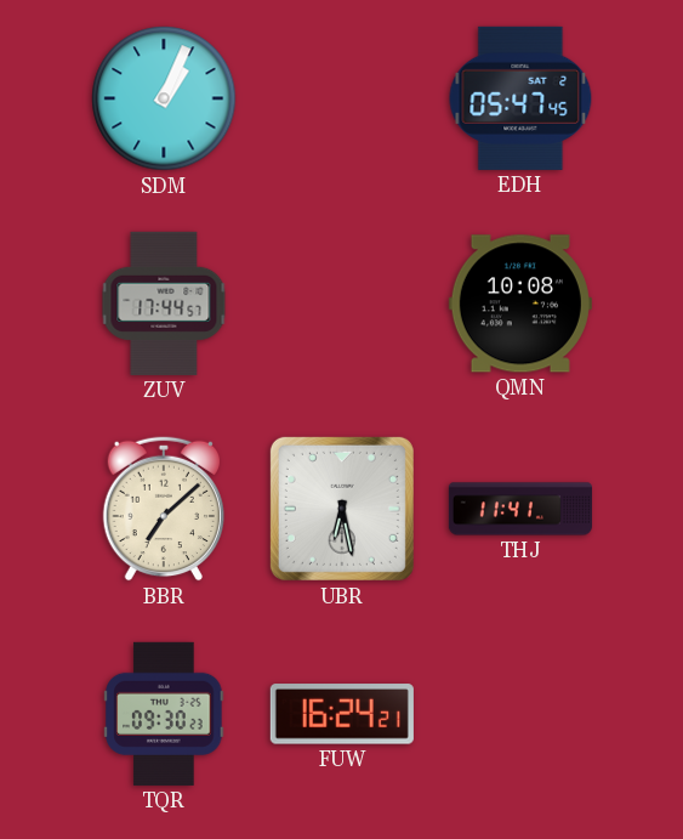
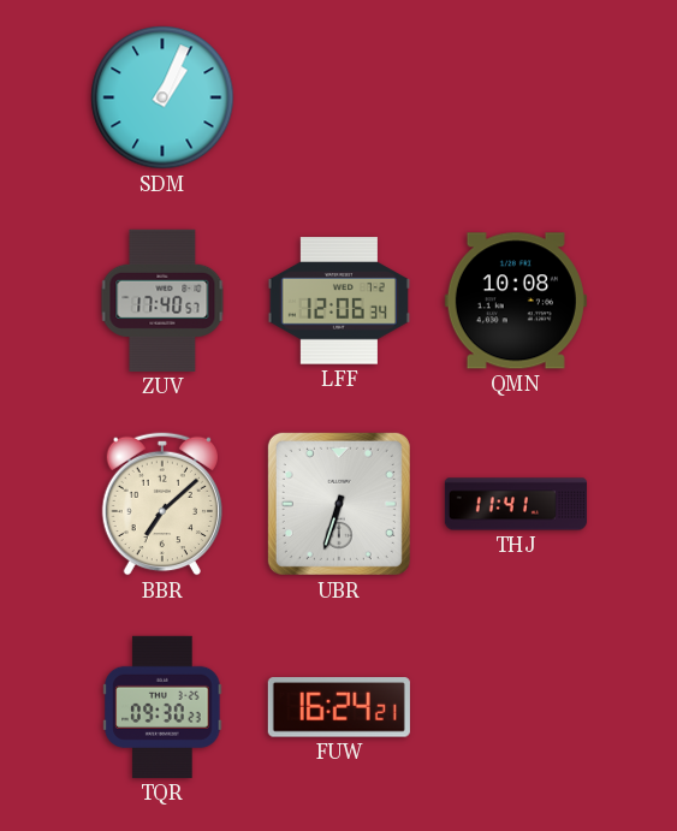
EDH: 05:47 -> none (520, 98)
ZUV: 17:44 -> 17:40 (162, 301)
LFF: none -> 12:06 (339, 301)
UBR: 6:28 -> 6:33 (339, 504)
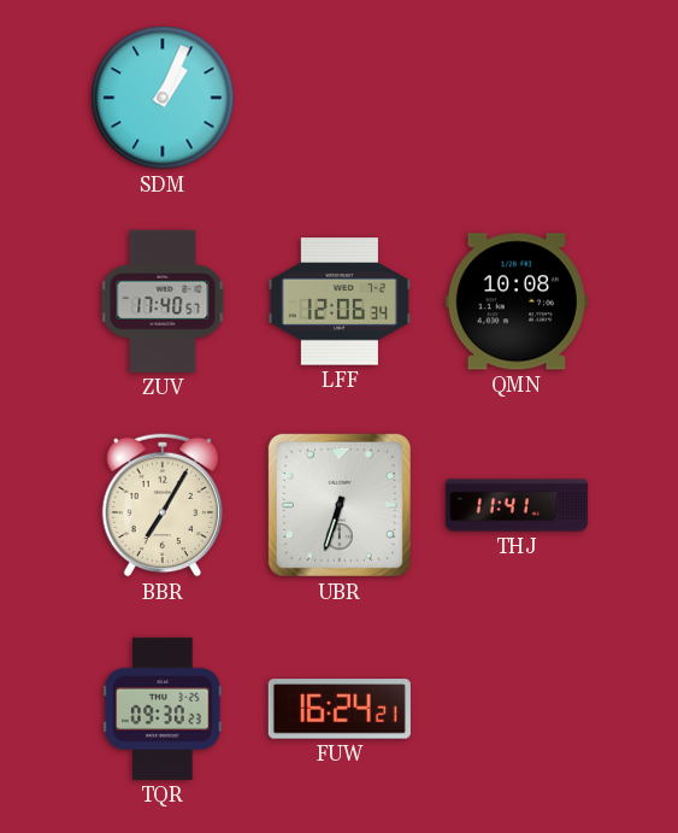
BBR: 7:08 -> 7:05 (161, 505)
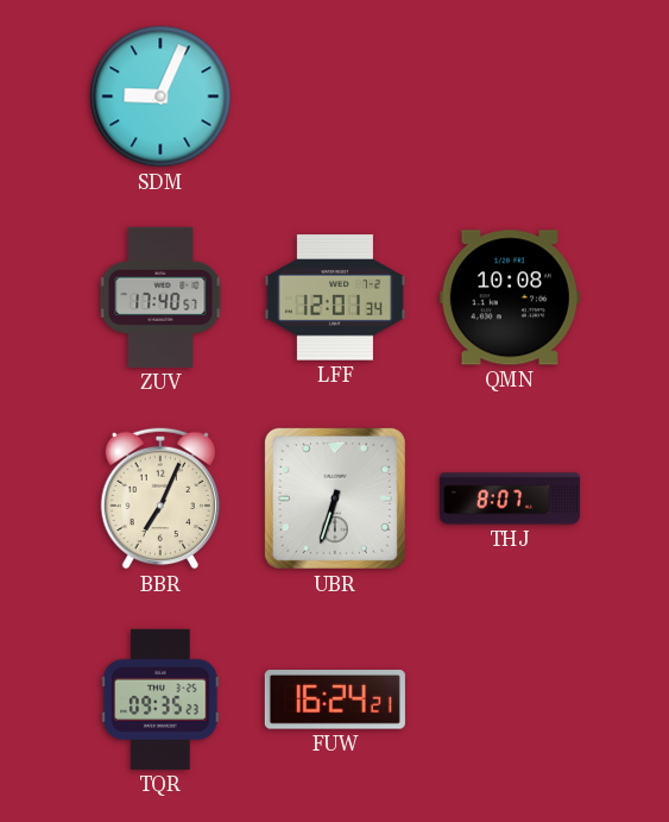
SDM: 1:04 -> 9:04 (160, 96)
LFF: 12:06 -> 12:01 (335, 297)
BBR: 7:05 -> 7:04 (159, 498)
THJ: 11:41 -> 8:07 (510, 498)
TQR: 09:30 -> 09:35 (160, 699)
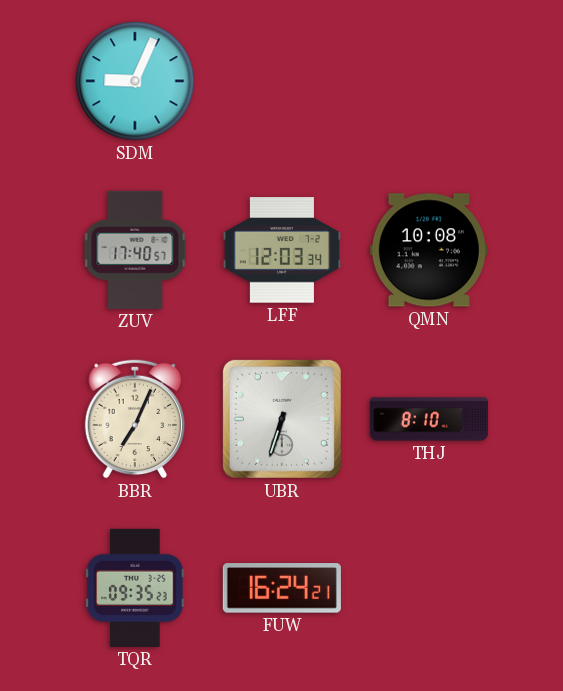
LFF: 12:01 -> 12:03 (282, 250)
THJ: 8:07 -> 8:10 (429, 419)
